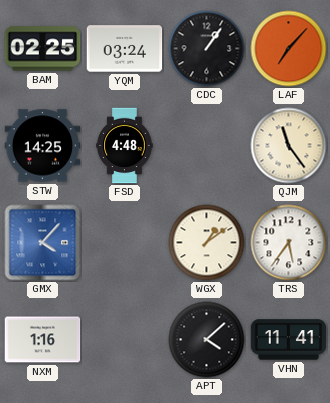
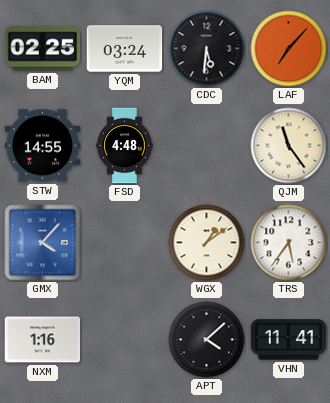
CDC: 1:06 -> 5:31 (207, 49)
STW: 14:25 -> 14:55 (43, 146)
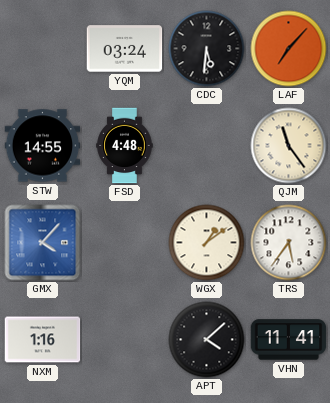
BAM: 02:25 -> none (43, 49)
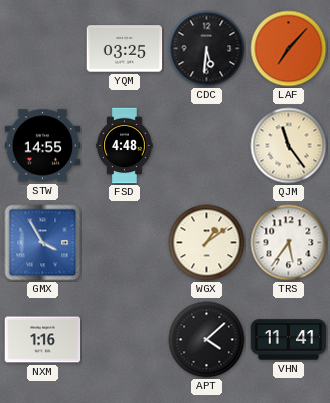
YQM: 03:24 -> 03:25 (125, 49)
GMX: 4:07 -> 3:55 (43, 243)
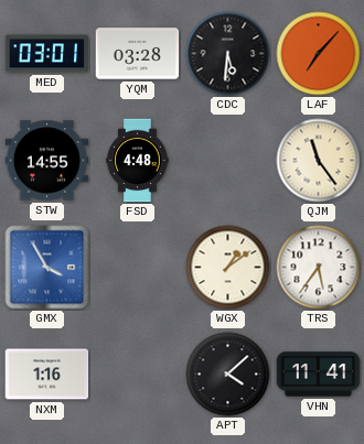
MED: none -> 03:01 (47, 54)
YQM: 03:25 -> 03:28 (138, 54)
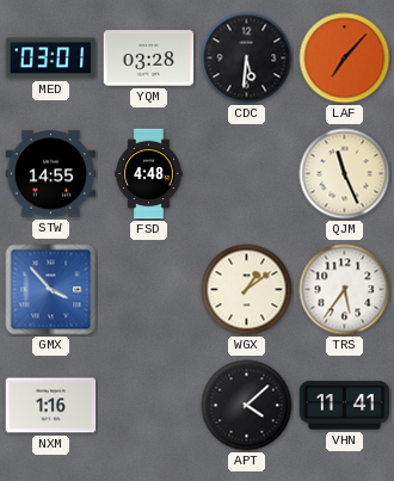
QJM: 11:24 -> 11:26 (345, 174)
GMX: 3:55 -> 3:53 (51, 290)
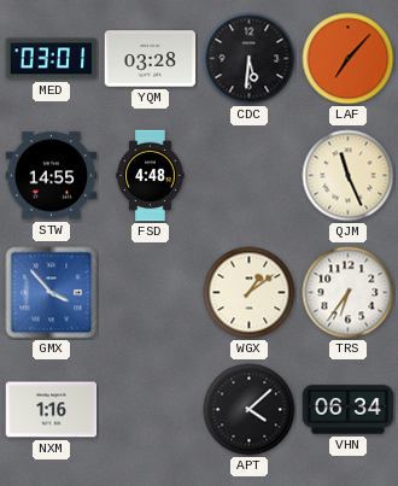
TRS: 5:36 -> 6:36 (349, 293)
VHN: 11:41 -> 06:34 (349, 410)
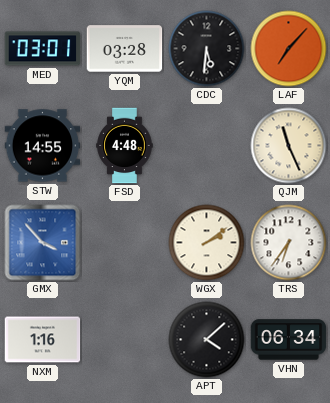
WGX: 1:09 -> 2:09 (207, 243)
